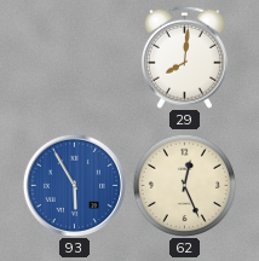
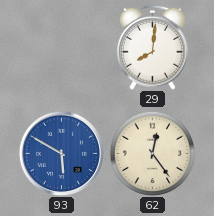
93: 5:55 -> 5:50 (61, 153)
62: 12:26 -> 12:24 (152, 153)
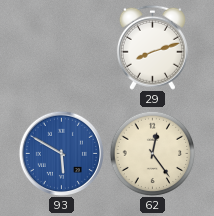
29: 8:01 -> 8:12 (152, 47)
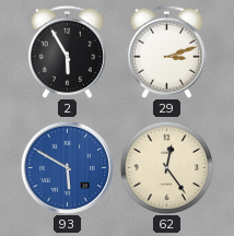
2: none -> 5:55 (67, 51)
29: 8:12 -> 3:12 (166, 51)
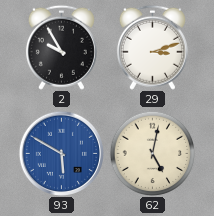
2: 5:55 -> 9:55 (61, 47)
62: 12:24 -> 5:02 (152, 153)
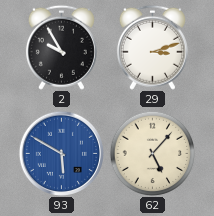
62: 5:02 -> 5:07 (152, 153)
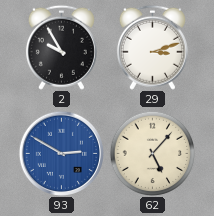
93: 5:50 -> 2:50 (61, 153)
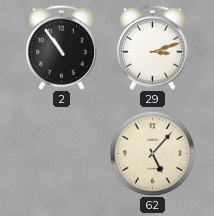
2: 9:55 -> 10:54 (61, 47)
93: 2:50 -> none (61, 153)
